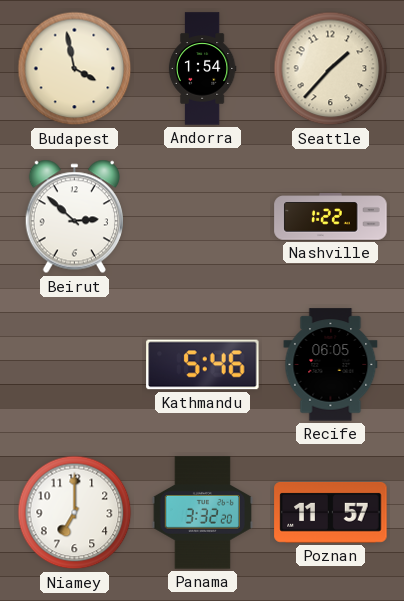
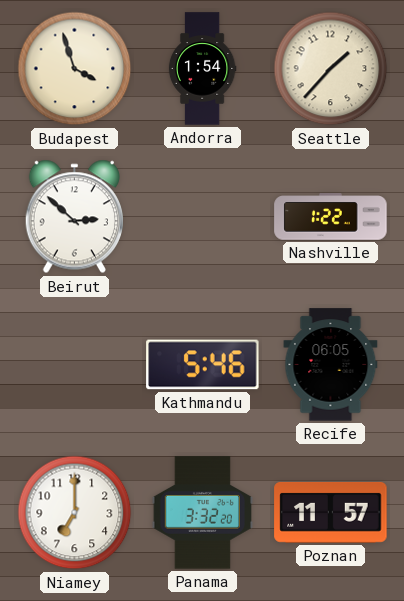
Budapest: 3:58 -> 3:57 (75, 69)
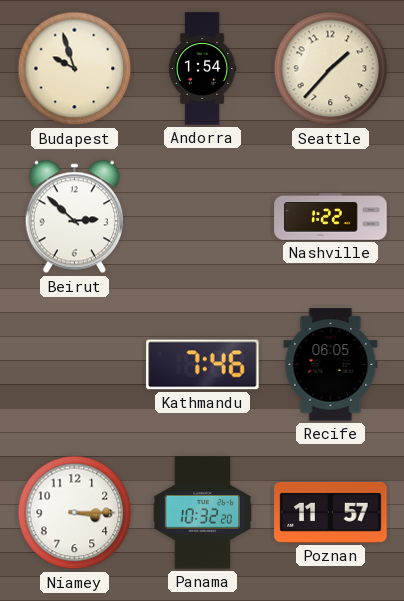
Budapest: 3:57 -> 9:57 (75, 69)
Kathmandu: 5:46 -> 7:46 (203, 365)
Niamey: 7:00 -> 3:15 (75, 513)
Panama: 3:32 -> 10:32 (202, 513)
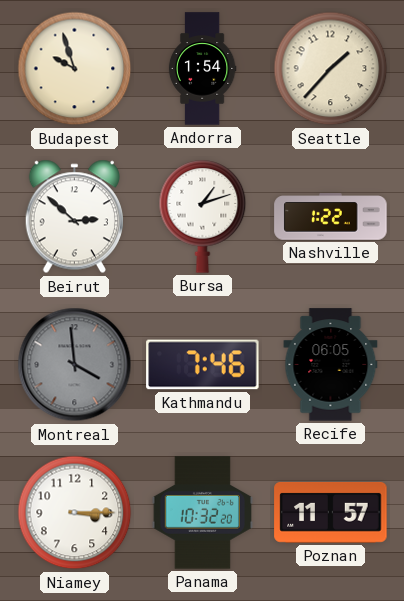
Bursa: none -> 1:12 (203, 217)
Montreal: none -> 3:59 (75, 365)
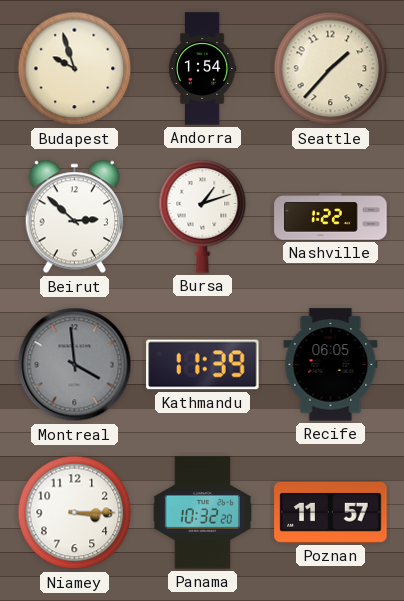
Kathmandu: 7:46 -> 11:39 (203, 365)
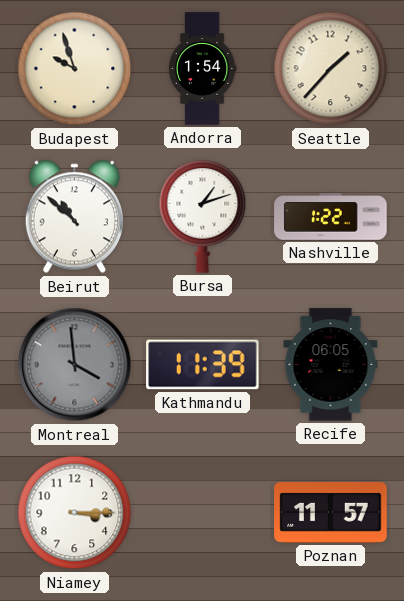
Beirut: 2:52 -> 10:52 (74, 217)
Panama: 10:32 -> none (202, 513)
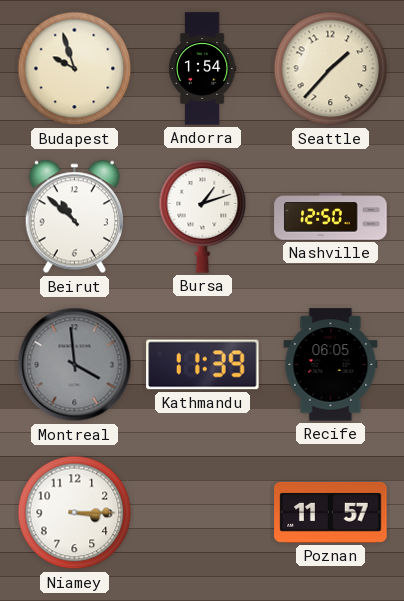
Nashville: 1:22 -> 12:50 (331, 217)
